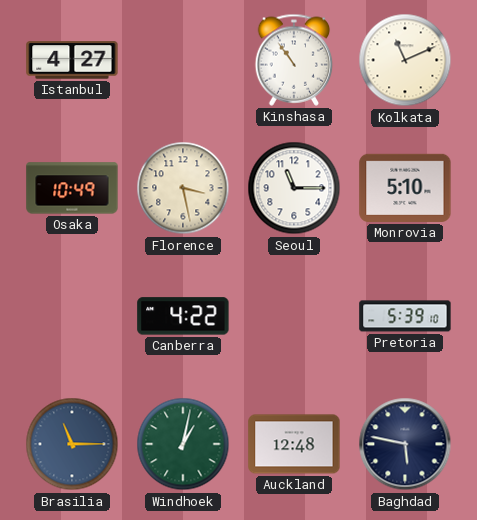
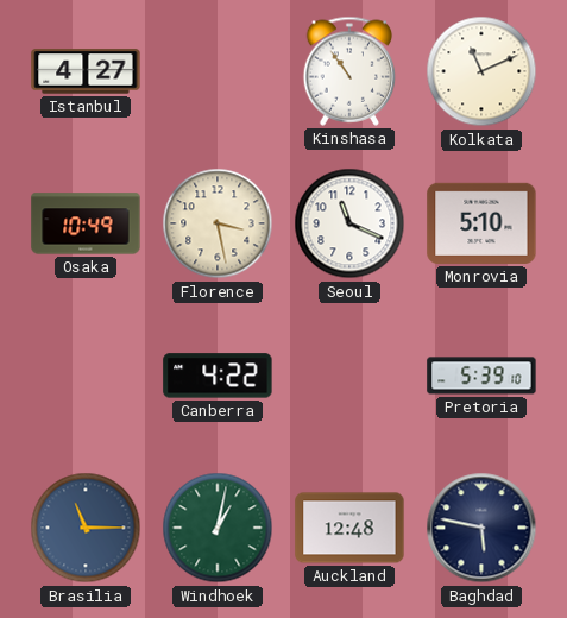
Seoul: 11:15 -> 11:19 (349, 223)
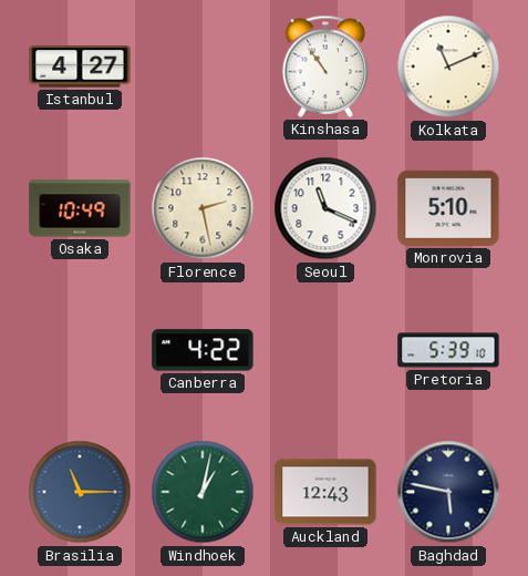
Florence: 3:28 -> 2:28 (203, 208)
Auckland: 12:48 -> 12:43 (325, 492)
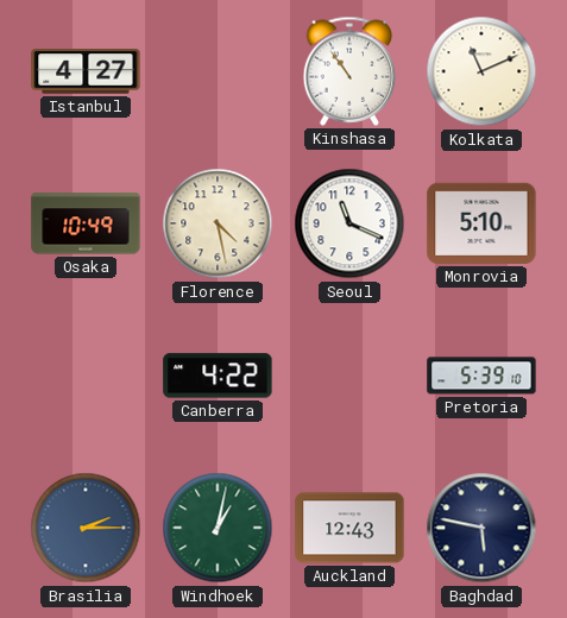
Florence: 2:28 -> 4:28 (218, 223)
Brasilia: 11:15 -> 2:15 (86, 528)
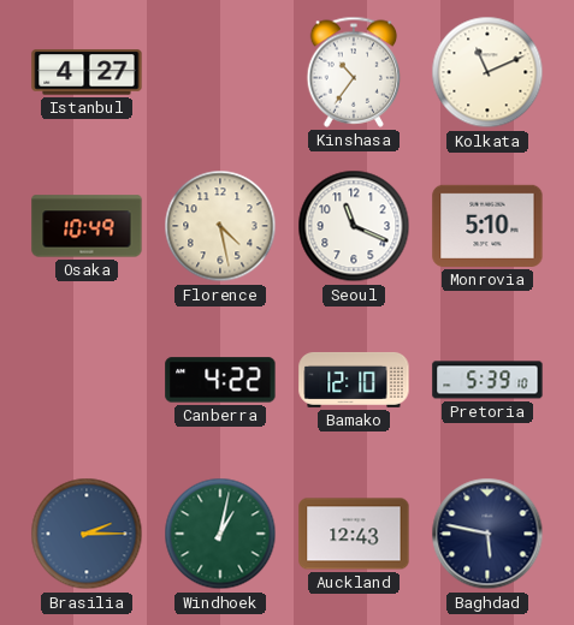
Kinshasa: 10:54 -> 10:36 (354, 72)
Bamako: none -> 12:10 (354, 380)
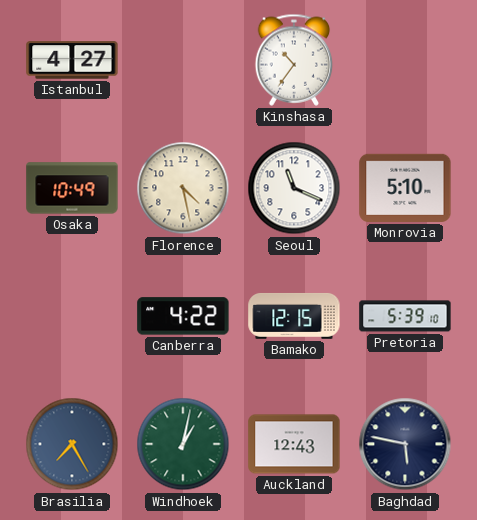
Kolkata: 11:11 -> none (487, 72)
Bamako: 12:10 -> 12:15 (294, 316)
Brasilia: 2:15 -> 7:25 (72, 444)
